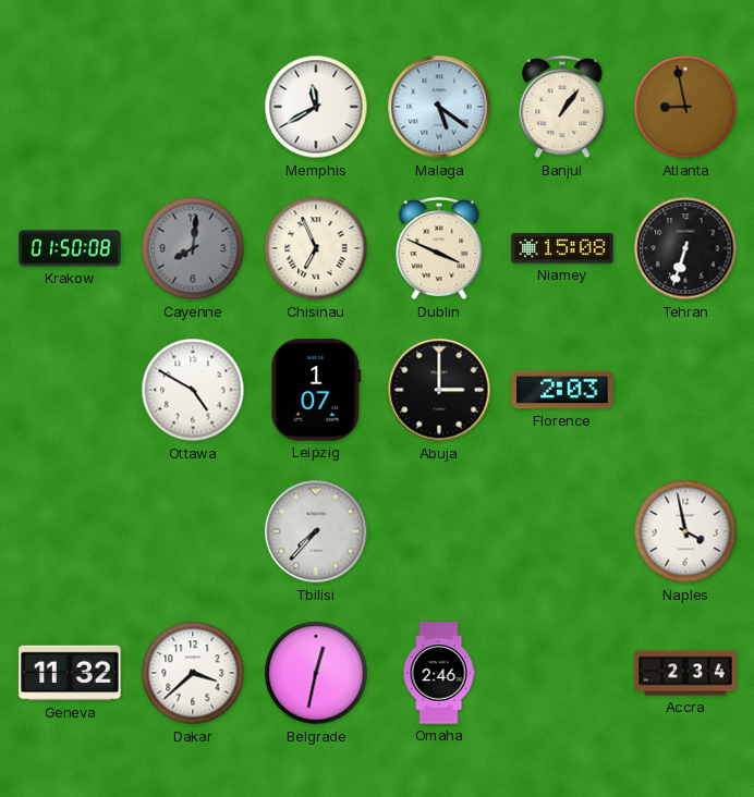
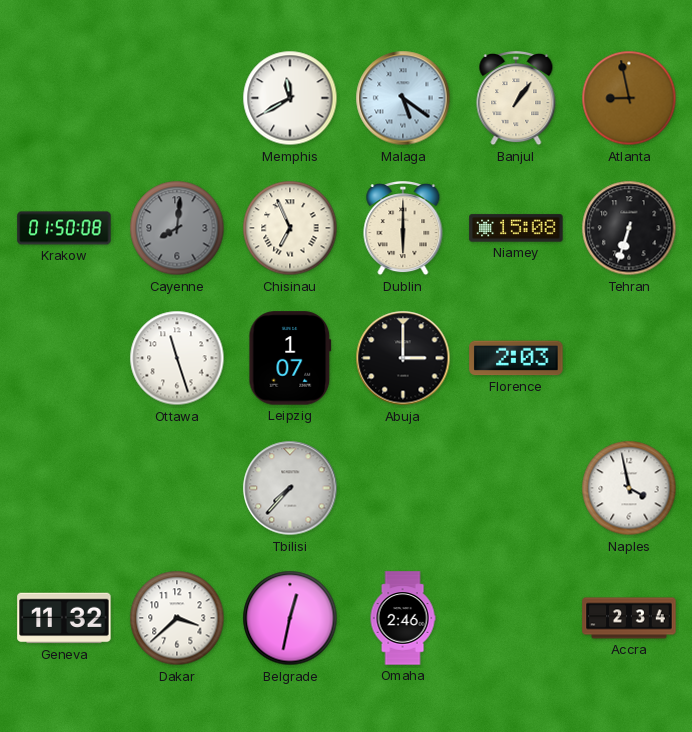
Dublin: 3:49 -> 6:00 (403, 229)
Ottawa: 4:50 -> 11:27 (177, 358)
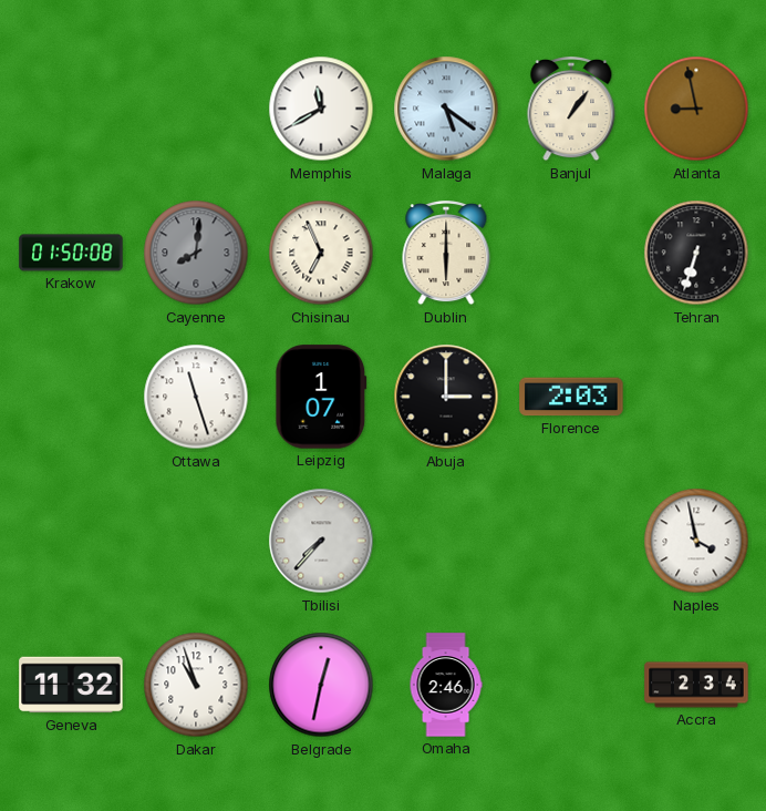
Niamey: 15:08 -> none (516, 228)
Dakar: 3:38 -> 10:57 (196, 685)
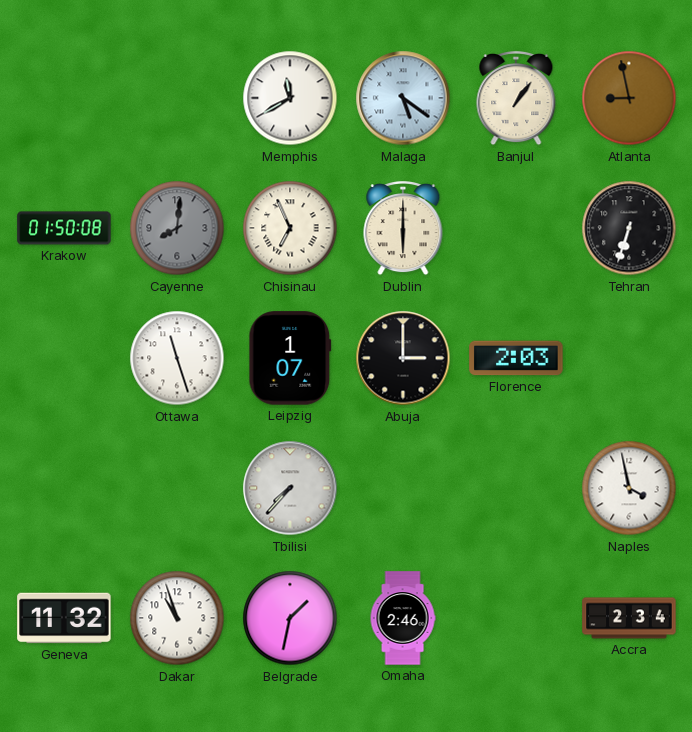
Belgrade: 12:32 -> 1:32 (290, 618)
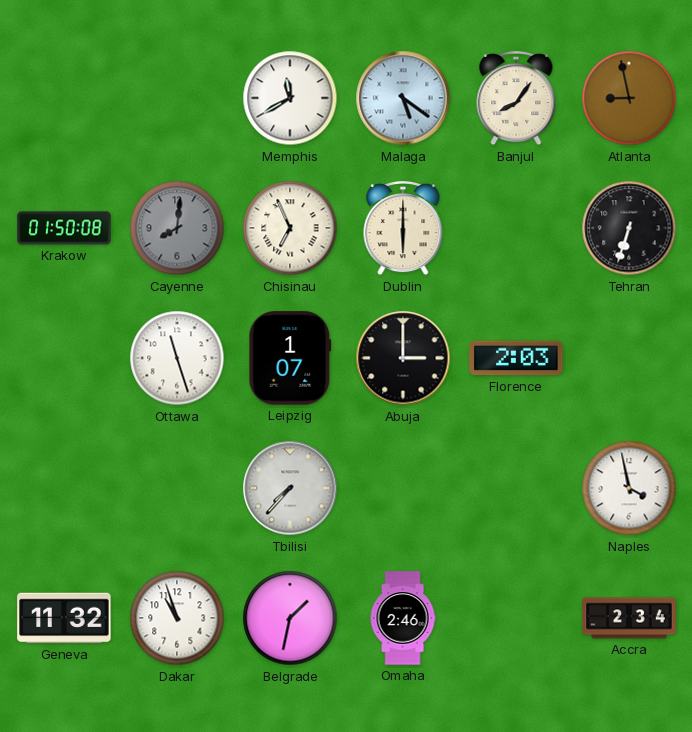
Banjul: 1:06 -> 8:06 (516, 99)
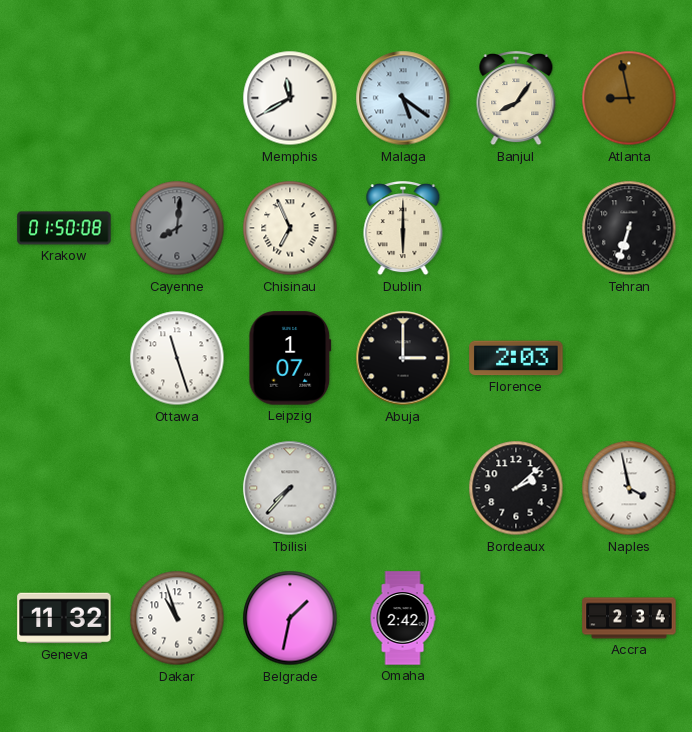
Bordeaux: none -> 2:08 (516, 488)
Omaha: 2:46 -> 2:42 (403, 618)
